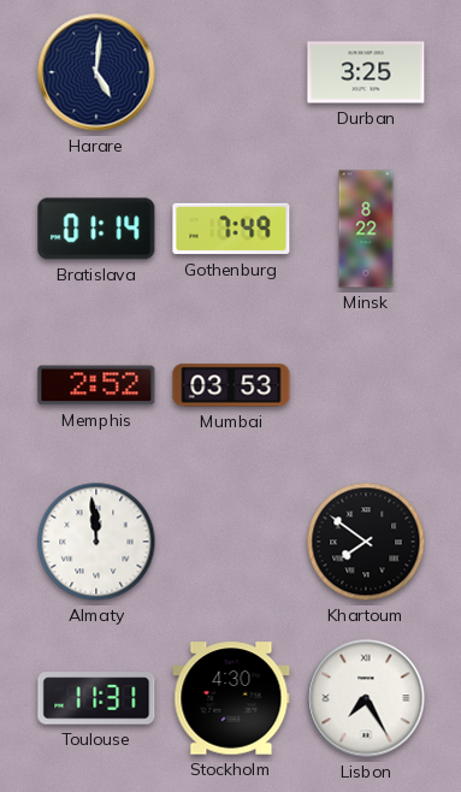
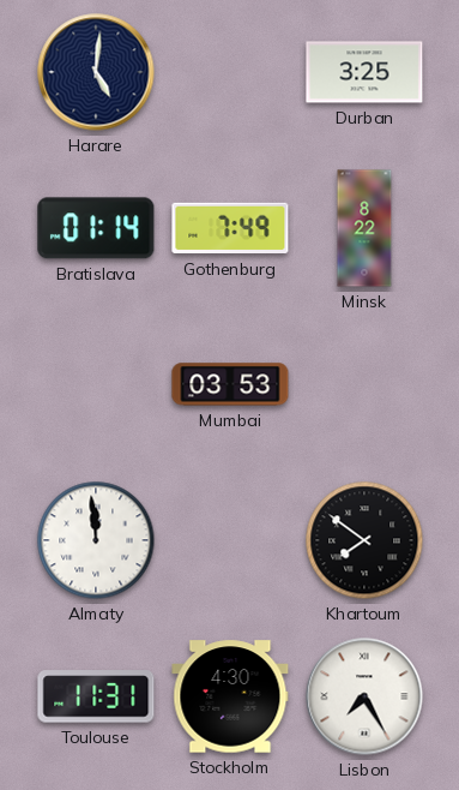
Memphis: 2:52 -> none (96, 385)
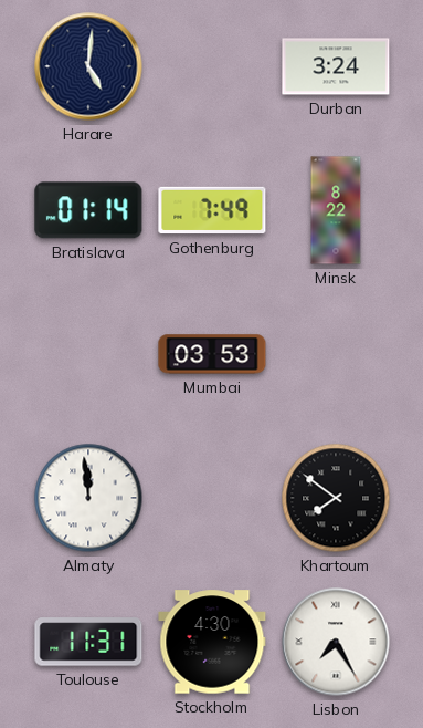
Durban: 3:25 -> 3:24 (336, 66)
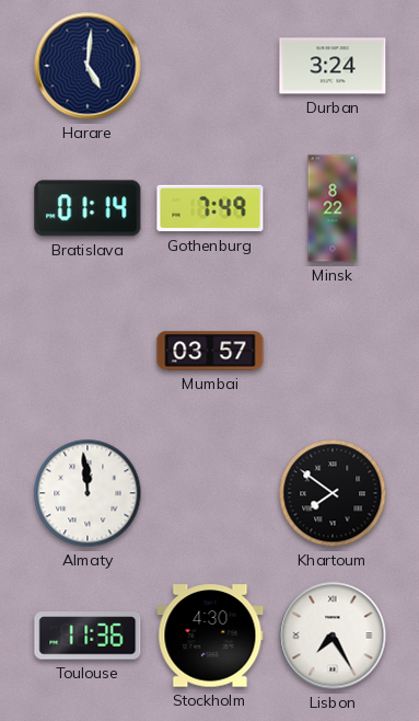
Mumbai: 03:53 -> 03:57 (210, 351)
Toulouse: 11:31 -> 11:36 (88, 636)
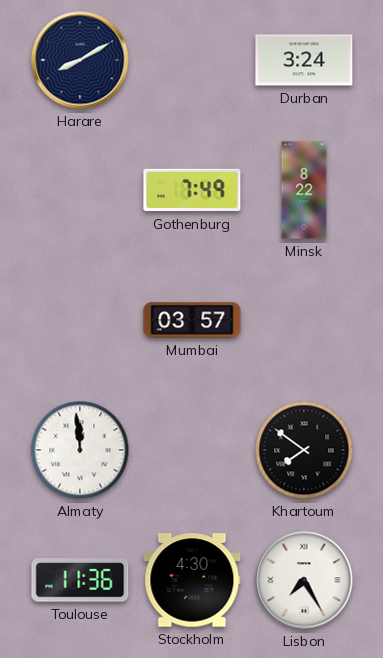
Harare: 5:01 -> 8:10 (80, 60)
Bratislava: 01:14 -> none (88, 208)
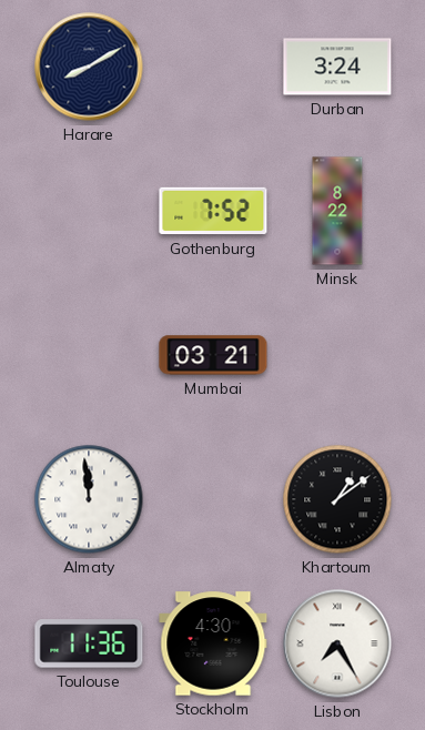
Gothenburg: 7:49 -> 7:52 (213, 211)
Mumbai: 03:57 -> 03:21 (213, 355)
Khartoum: 7:51 -> 1:09 (337, 499)
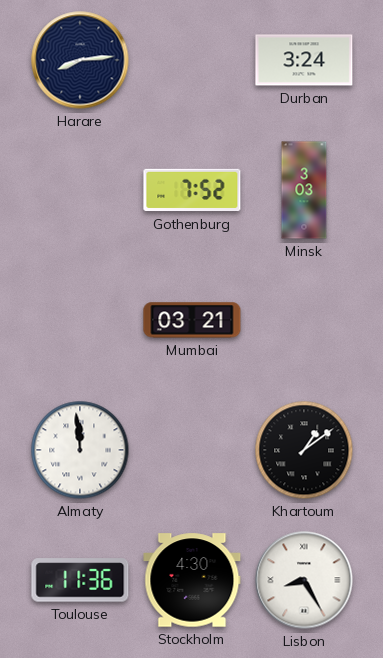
Harare: 8:10 -> 8:14 (80, 60)
Minsk: 8:22 -> 3:03 (304, 190)
Lisbon: 7:25 -> 8:25 (304, 580)
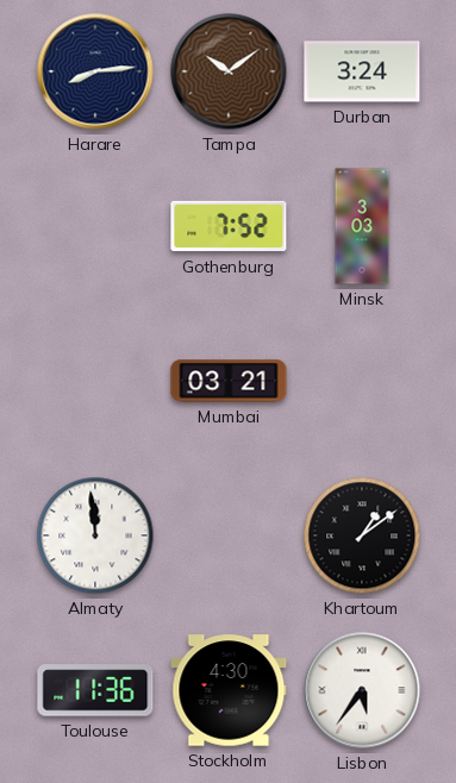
Tampa: none -> 10:09 (229, 71)
Lisbon: 8:25 -> 5:36 (362, 690)
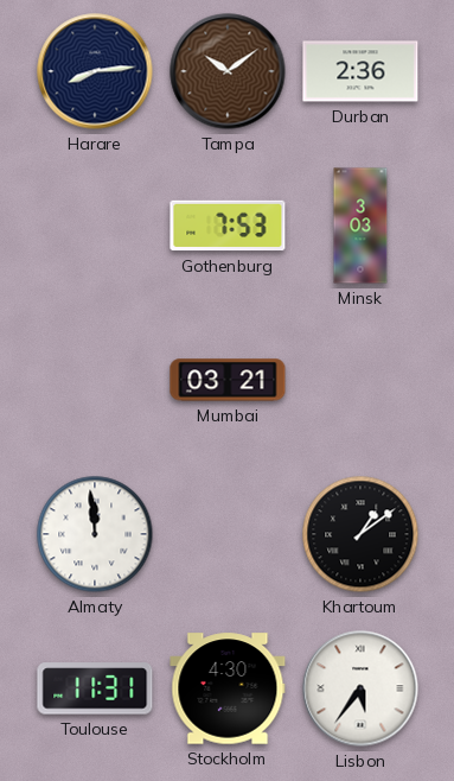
Durban: 3:24 -> 2:36 (360, 71)
Gothenburg: 7:52 -> 7:53 (228, 226)
Toulouse: 11:36 -> 11:31 (95, 688)
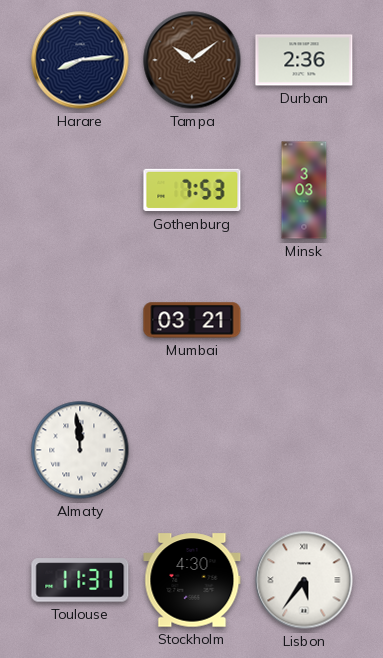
Khartoum: 1:09 -> none (360, 534)
